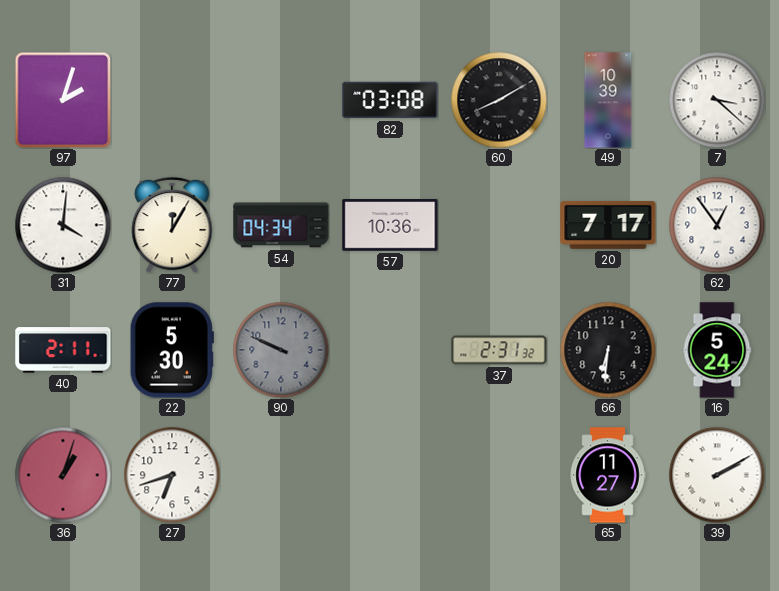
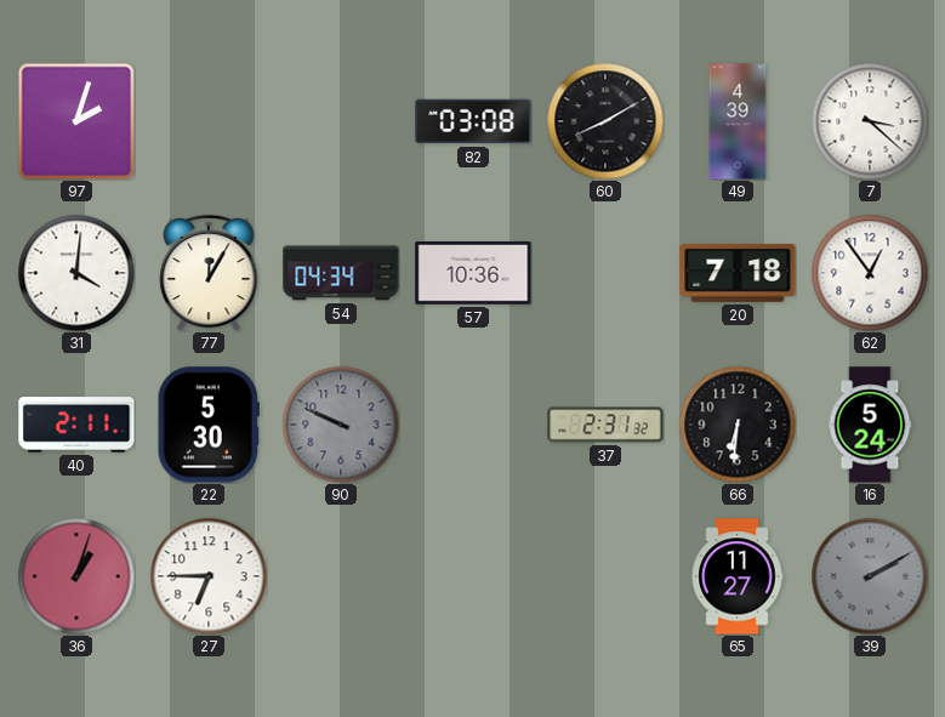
49: 10:39 -> 4:39 (738, 121)
20: 7:17 -> 7:18 (738, 273)
27: 6:42 -> 6:45 (209, 576)
39 dial: white -> grey (870, 576)
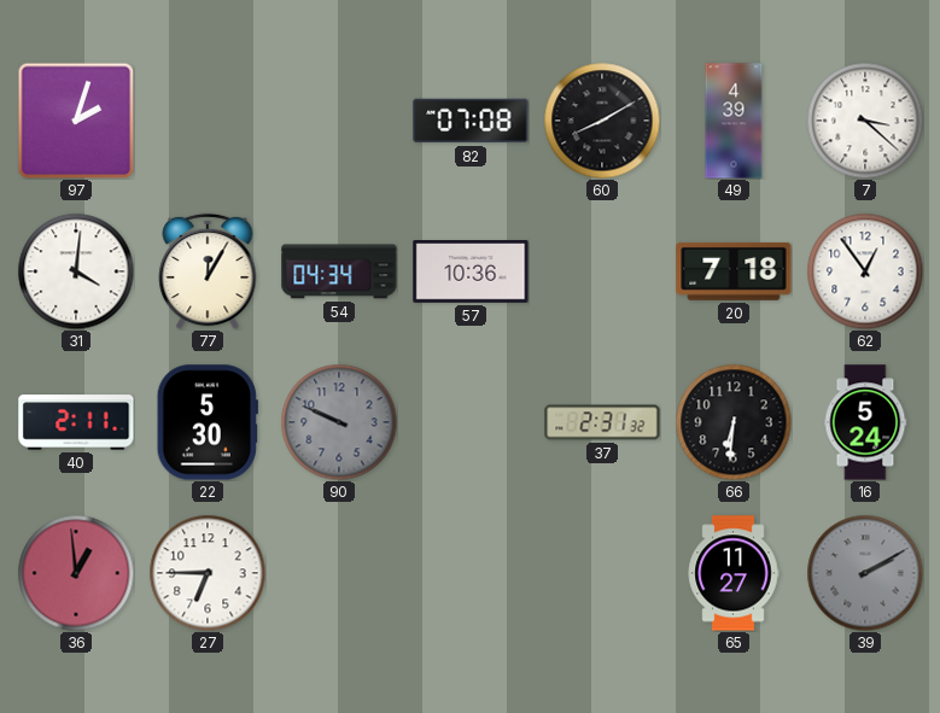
82: 03:08 -> 07:08 (471, 121)
36: 1:03 -> 12:59 (76, 573)
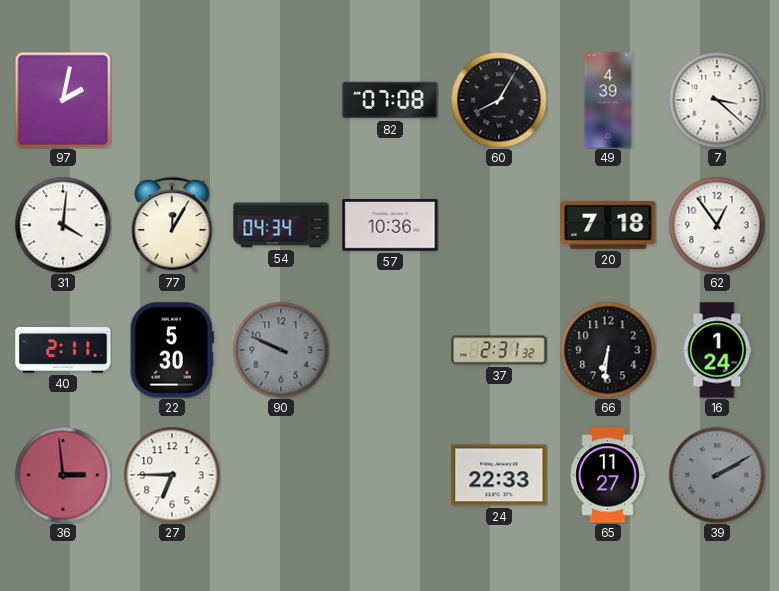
97: 2:03 -> 2:02 (63, 100)
60: 8:10 -> 8:05 (499, 100)
16: 5:24 -> 1:24 (717, 350)
36: 12:59 -> 2:59 (63, 475)
24: none -> 22:33 (499, 475)
